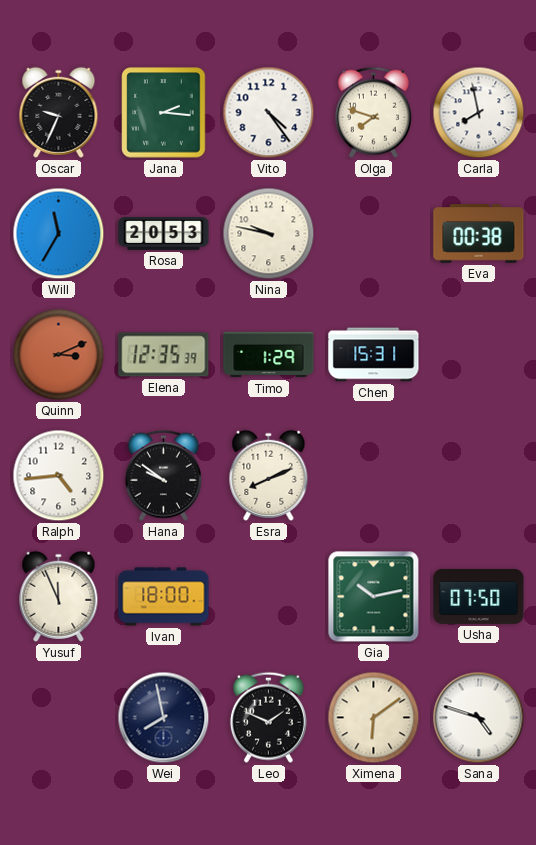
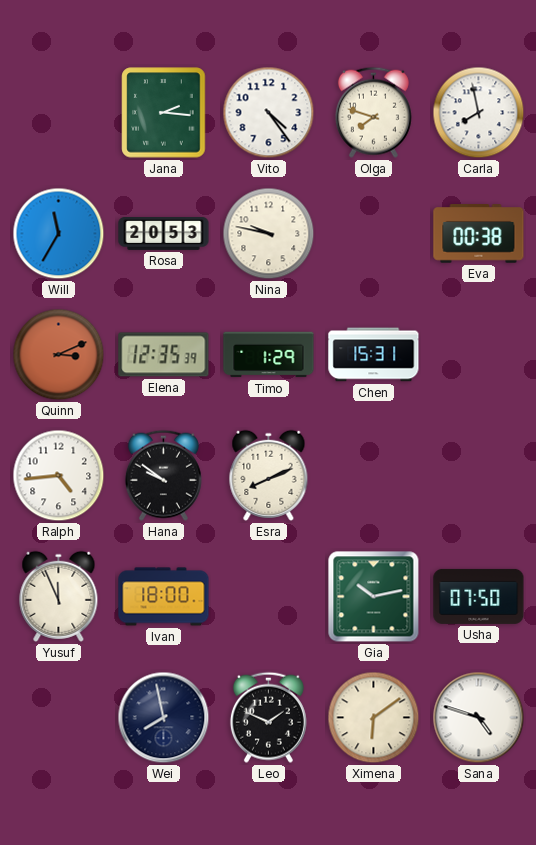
Oscar: 9:34 -> none (59, 112)
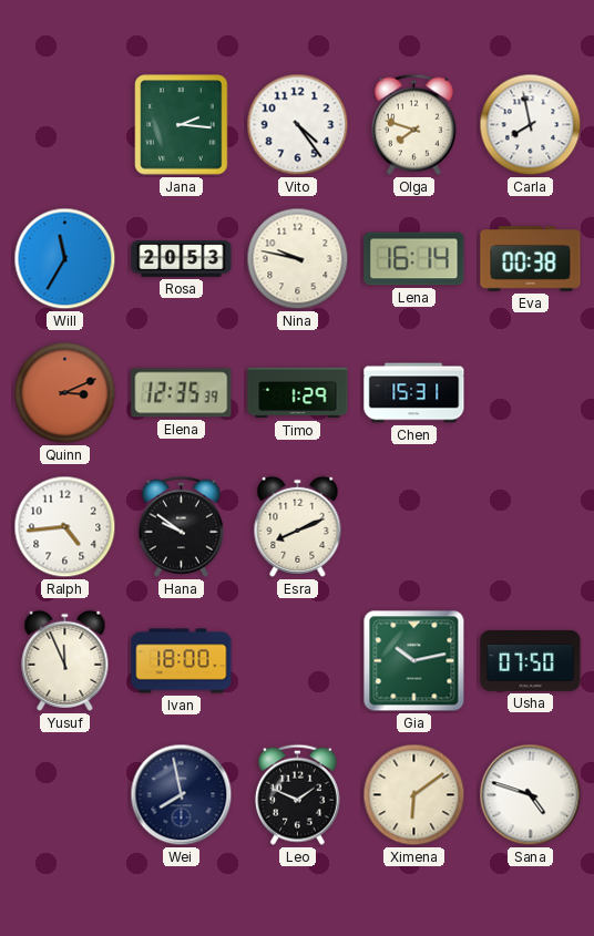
Lena: none -> 16:14 (414, 259)
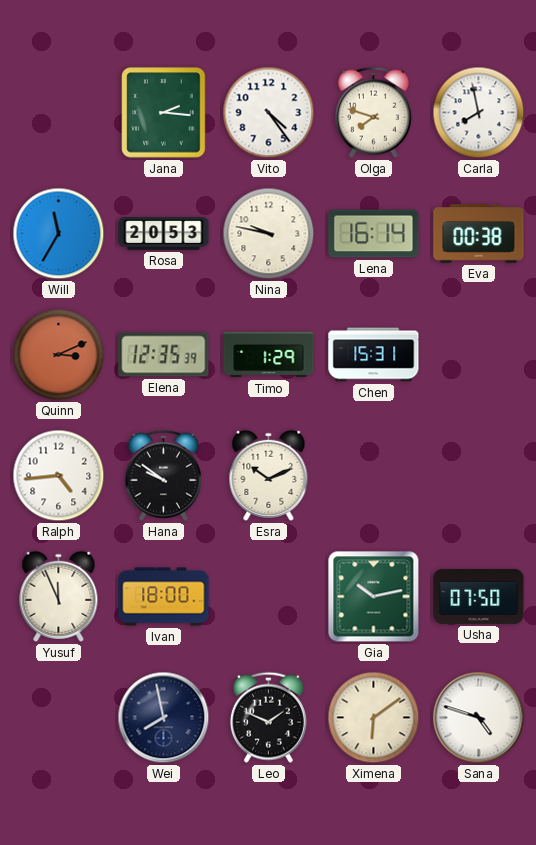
Esra: 8:11 -> 10:11 (269, 475)
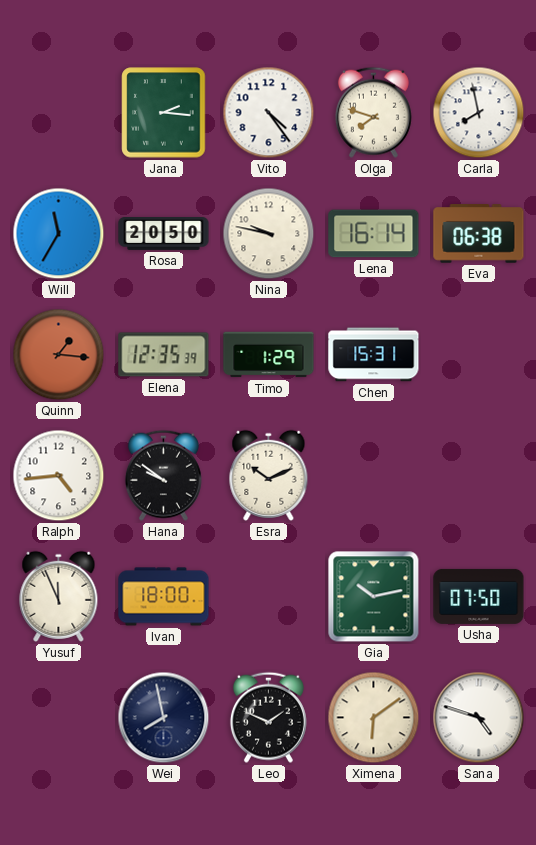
Rosa: 20:53 -> 20:50 (164, 234)
Eva: 00:38 -> 06:38 (479, 234)
Quinn: 3:11 -> 1:16 (59, 355)
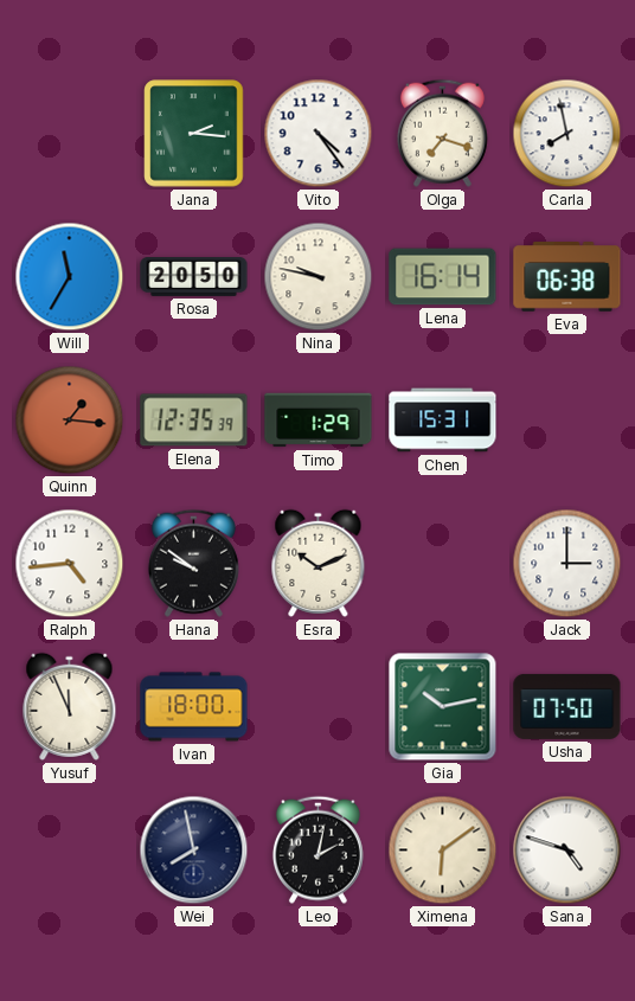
Olga: 7:48 -> 7:18 (442, 133)
Jack: none -> 3:00 (567, 564)
Leo: 1:49 -> 2:02 (317, 849)
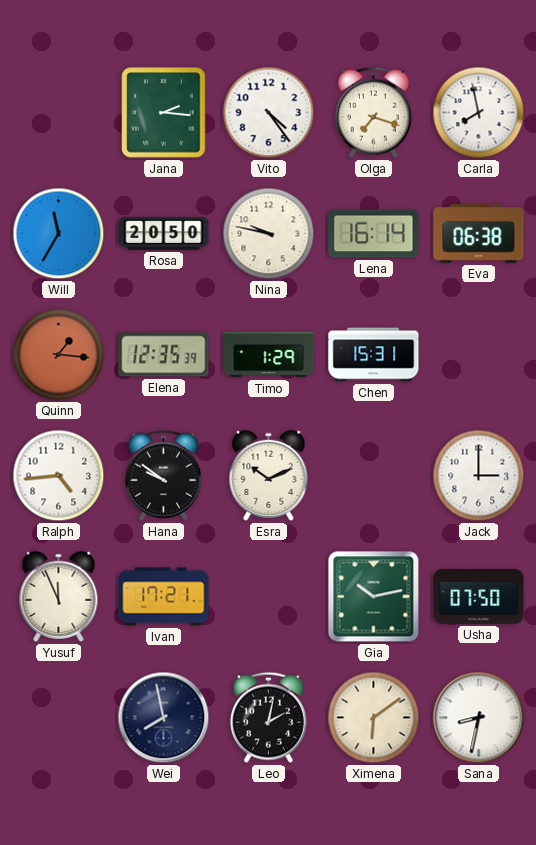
Ivan: 18:00 -> 17:21 (164, 597)
Sana: 4:48 -> 8:32 (479, 718)
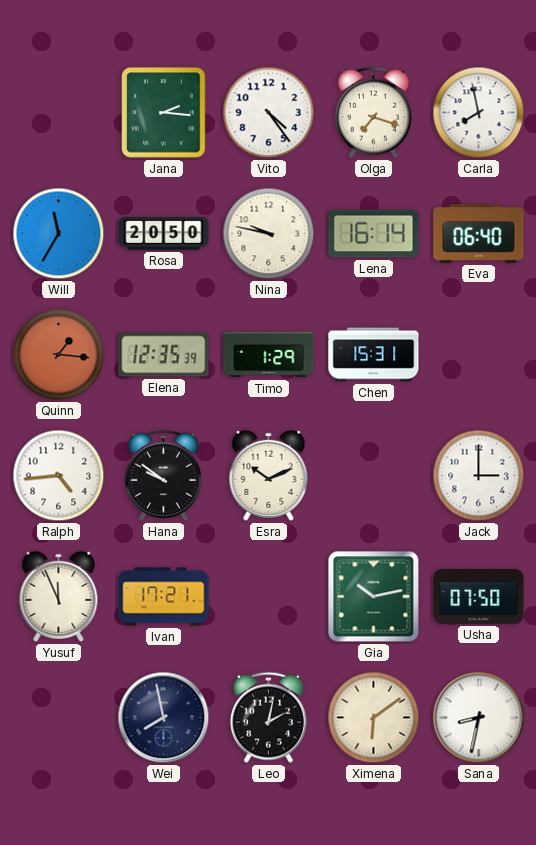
Eva: 06:38 -> 06:40 (479, 234)
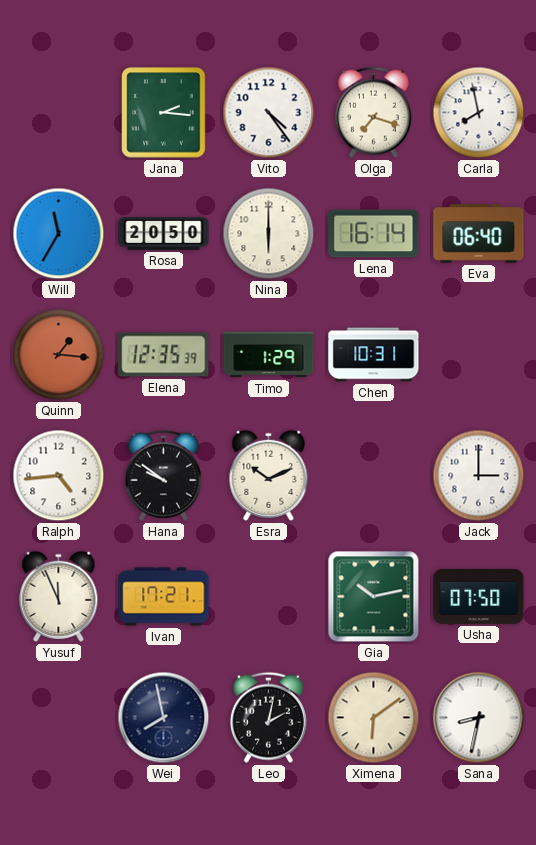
Nina: 9:47 -> 6:00 (269, 234)
Chen: 15:31 -> 10:31 (374, 355)
